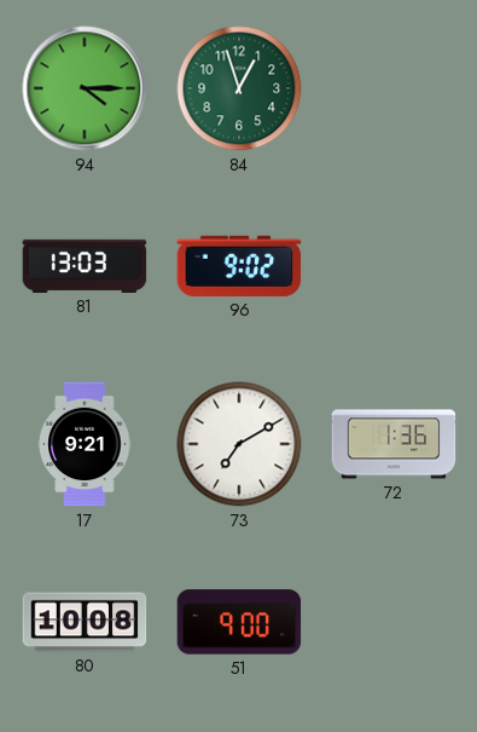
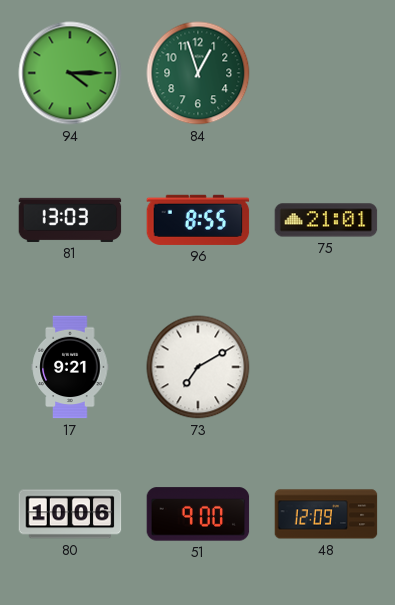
96: 9:02 -> 8:55 (198, 220)
75: none -> 21:01 (326, 220)
72: 1:36 -> none (394, 444)
80: 10:08 -> 10:06 (70, 514)
48: none -> 12:09 (326, 514)
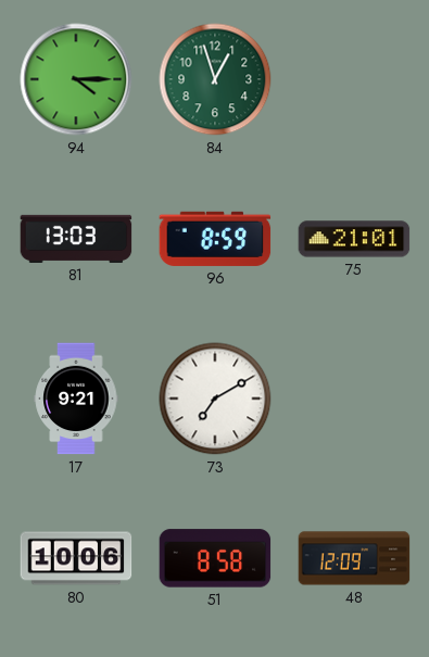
96: 8:55 -> 8:59 (215, 239)
51: 9:00 -> 8:58 (215, 558)
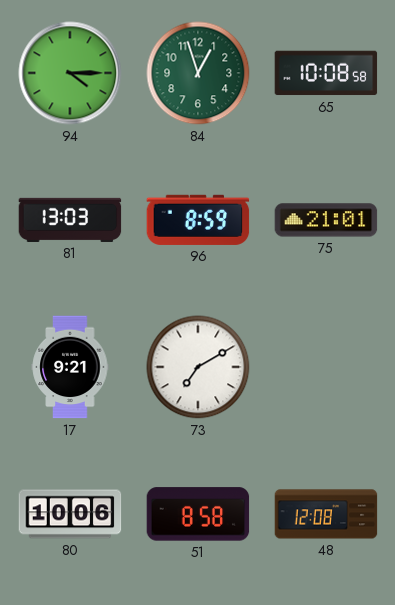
65: none -> 10:08 (326, 73)
48: 12:09 -> 12:08 (326, 514)
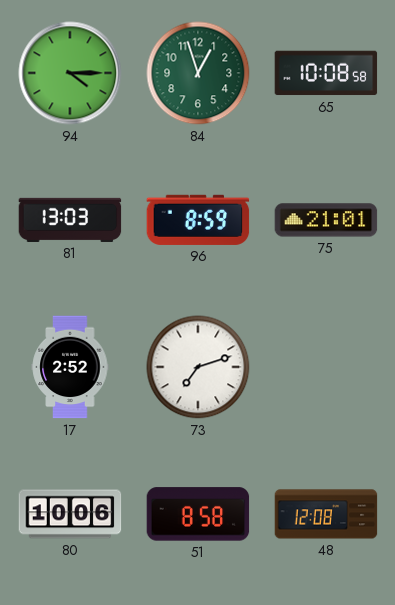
17: 9:21 -> 2:52 (70, 367)
73: 7:10 -> 7:12 (198, 367)
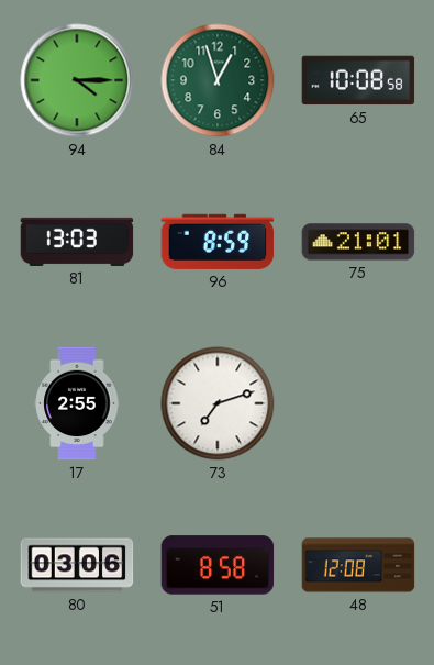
17: 2:52 -> 2:55 (77, 403)
80: 10:06 -> 03:06 (77, 565)
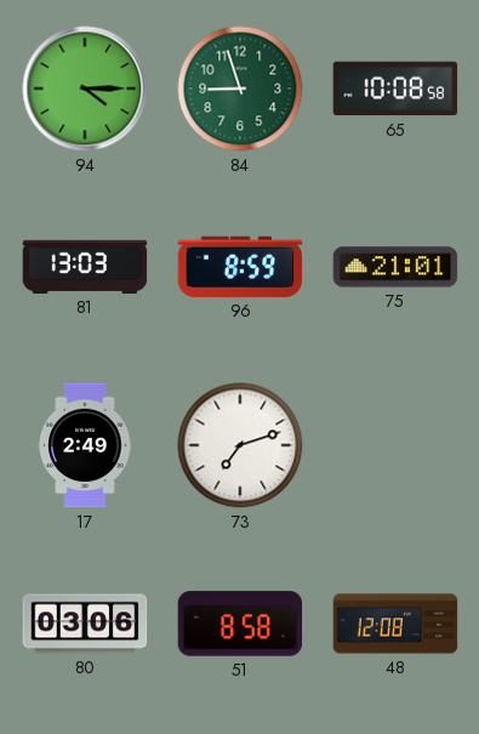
84: 12:57 -> 8:57 (240, 89)
17: 2:55 -> 2:49 (85, 445)
